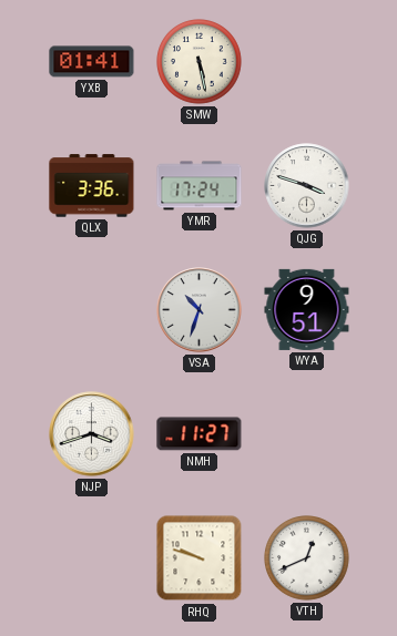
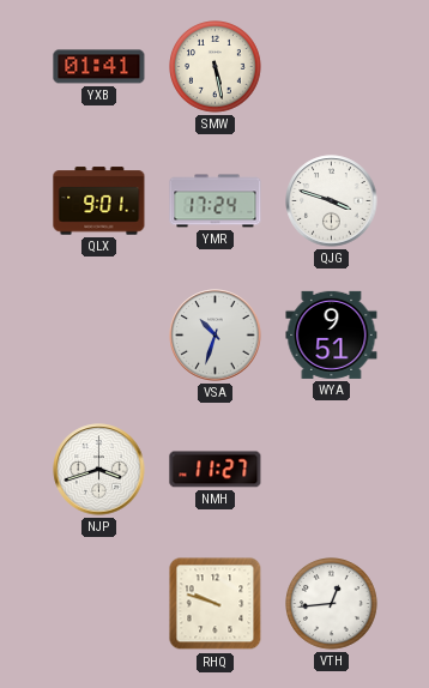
QLX: 3:36 -> 9:01 (99, 201)
VTH: 12:41 -> 12:44 (332, 604)
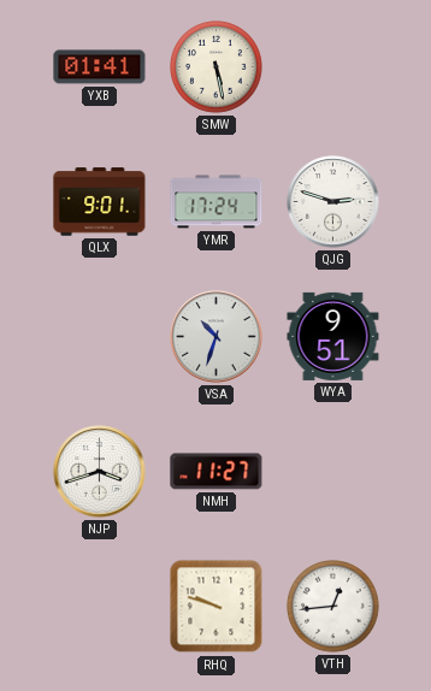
QJG: 3:48 -> 2:48 (333, 202)
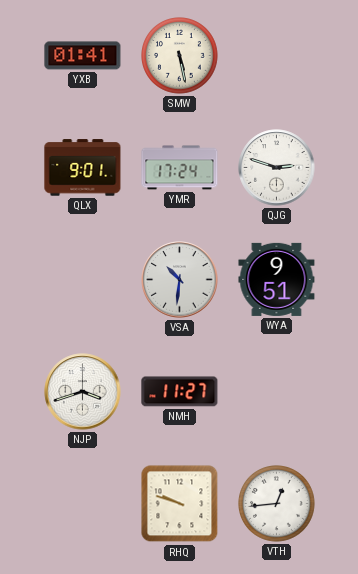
VSA: 10:33 -> 10:31 (180, 280)
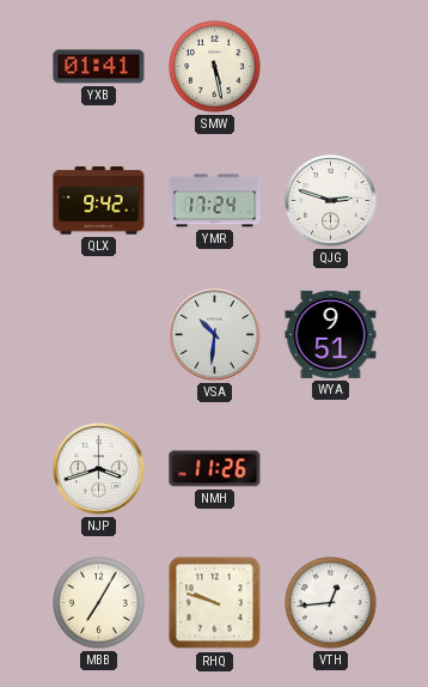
QLX: 9:01 -> 9:42 (99, 201)
NMH: 11:27 -> 11:26 (215, 469)
MBB: none -> 7:05 (99, 603)
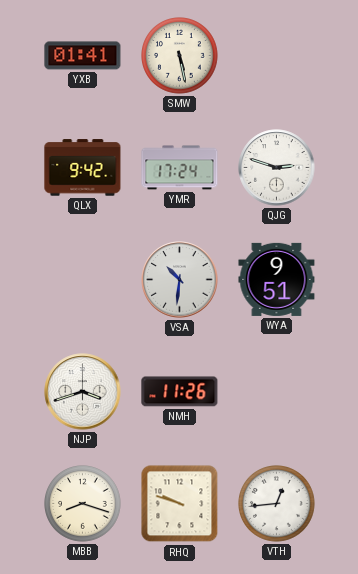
MBB: 7:05 -> 8:18 (83, 504)
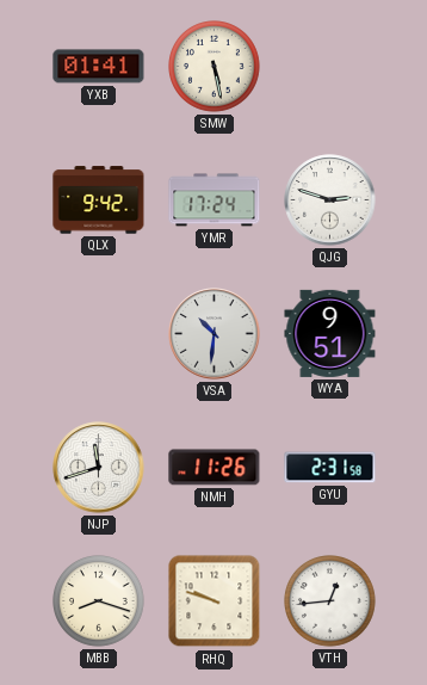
NJP: 3:42 -> 11:42 (99, 468)
GYU: none -> 2:31 (330, 468)
